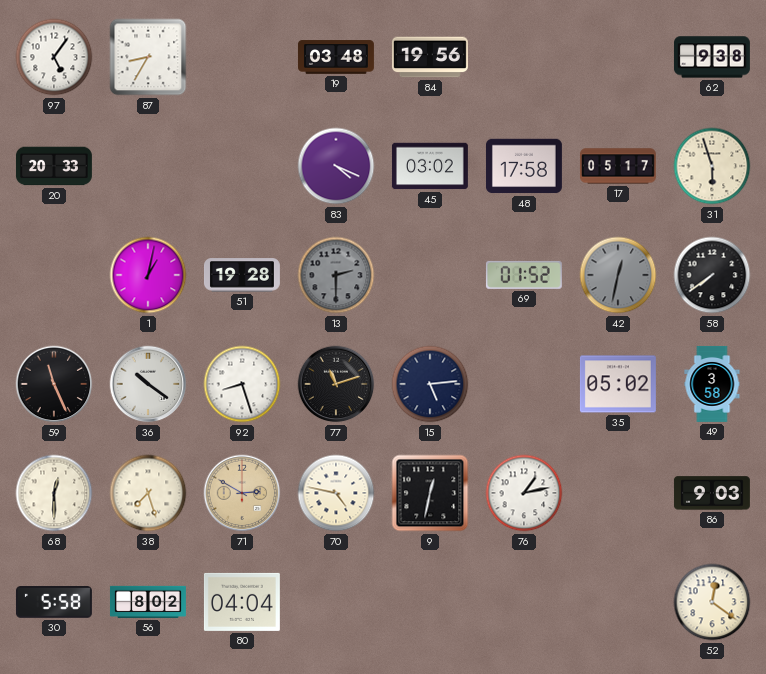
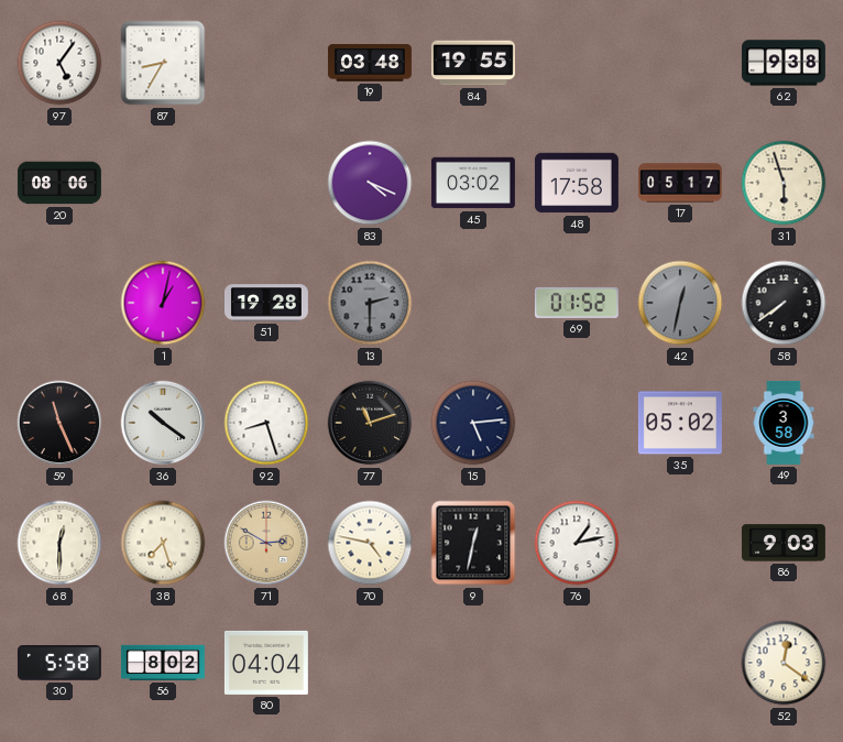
84: 19:56 -> 19:55 (473, 63)
20: 20:33 -> 08:06 (59, 183)
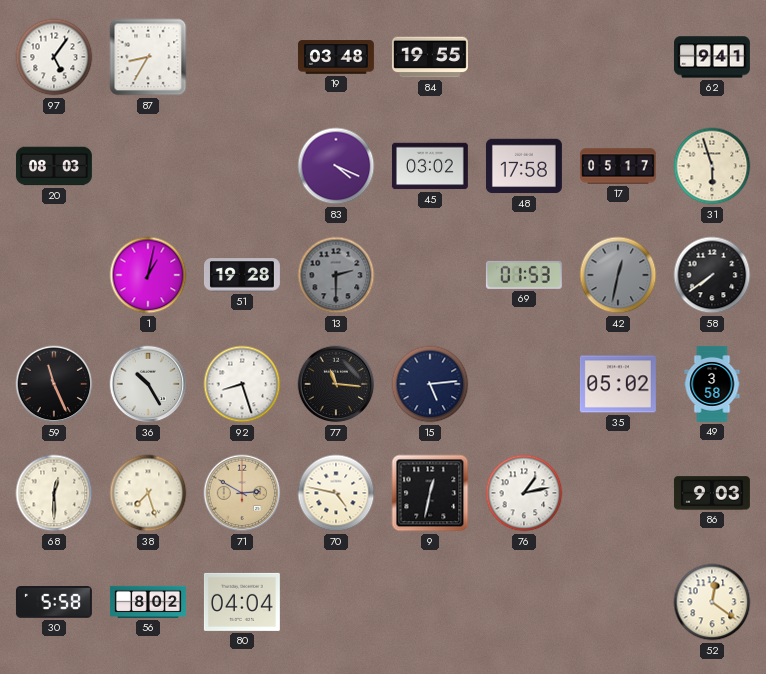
62: 9:38 -> 9:41 (712, 57)
20: 08:06 -> 08:03 (54, 166)
69: 01:52 -> 01:53 (524, 275)
36: 10:21 -> 10:25 (148, 384)
77: 11:12 -> 11:16 (336, 384)
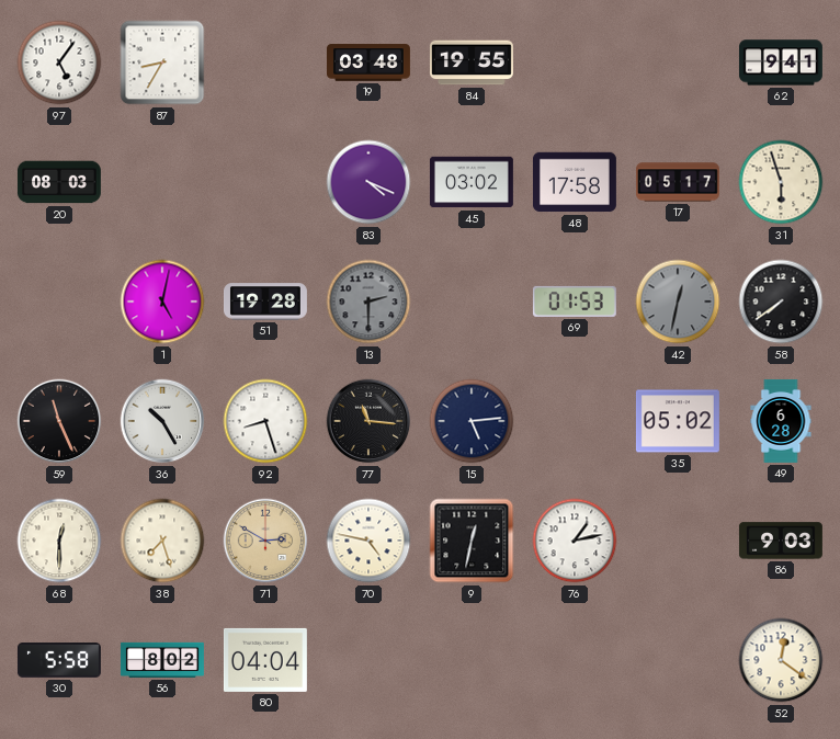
1: 1:02 -> 5:02 (162, 302)
49: 3:58 -> 6:28 (781, 421)
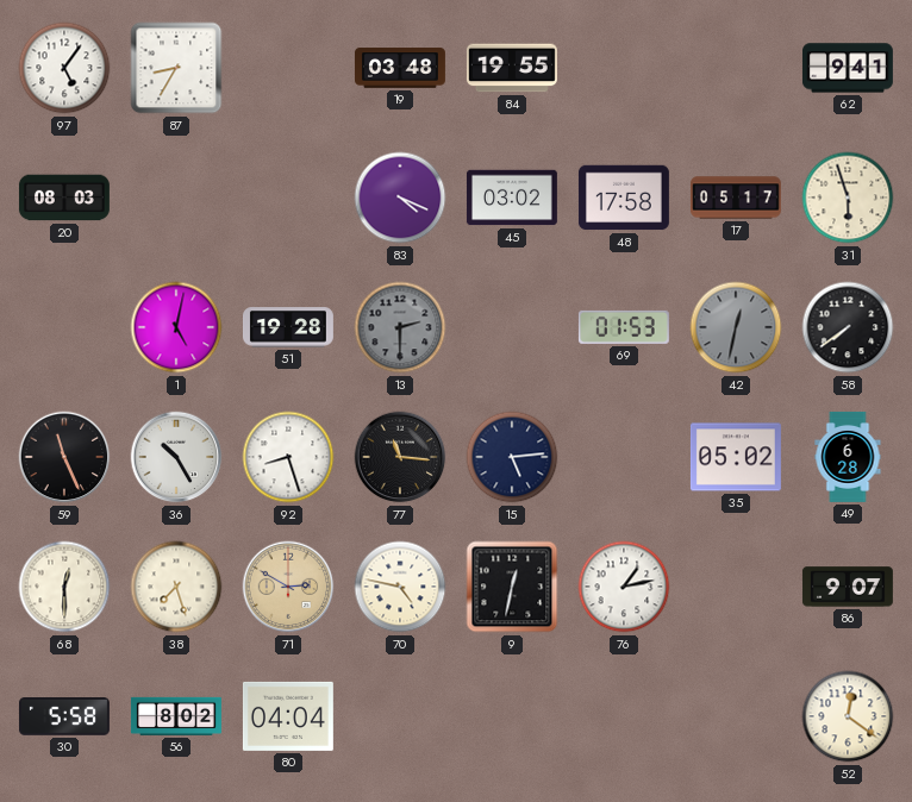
86: 9:03 -> 9:07 (848, 587)
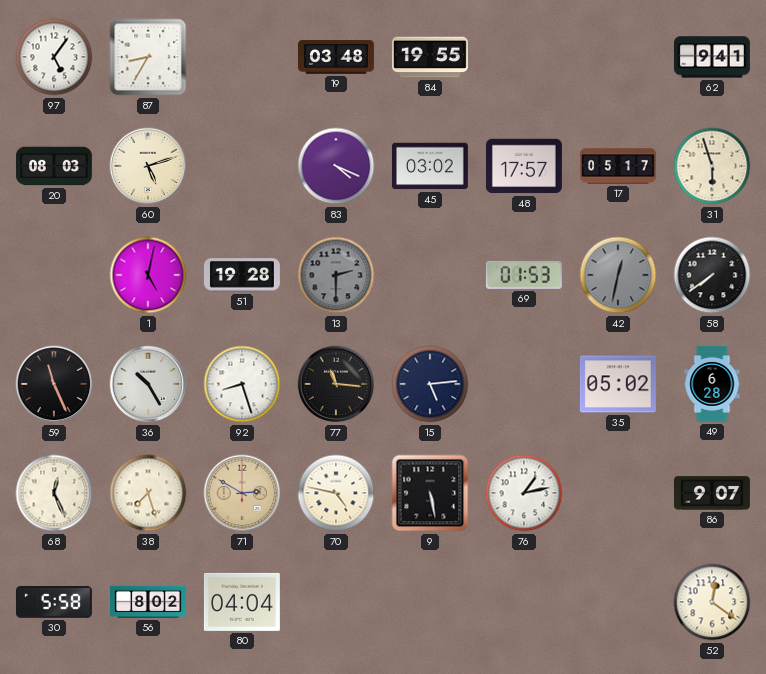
60: none -> 5:12 (148, 166)
48: 17:58 -> 17:57 (524, 166)
68: 12:30 -> 12:26 (54, 493)
9: 12:32 -> 5:28 (430, 493)
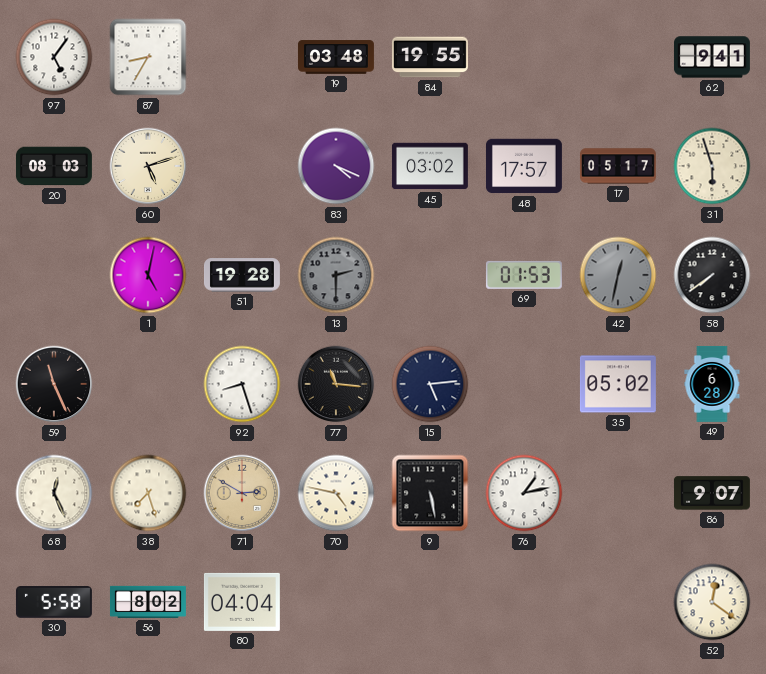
36: 10:25 -> none (148, 384)
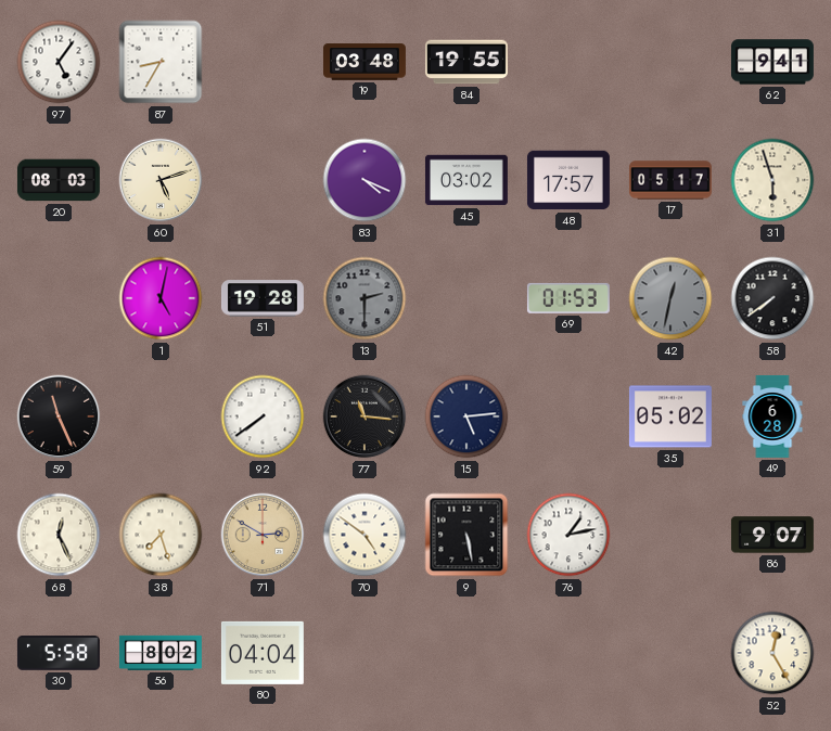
92: 8:27 -> 7:39 (263, 416)
70: 4:47 -> 4:51 (365, 535)
52: 12:21 -> 12:25 (772, 653)
